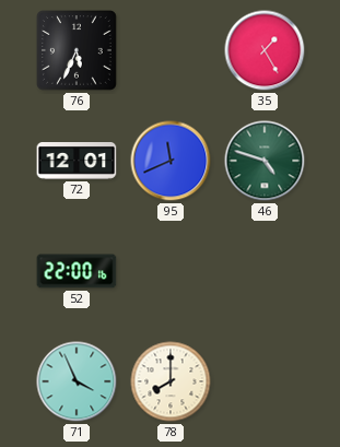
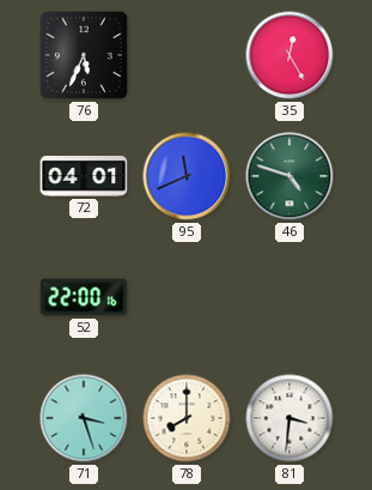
35: 1:25 -> 12:25 (289, 55)
72: 12:01 -> 04:01 (84, 177)
71: 3:56 -> 3:27 (84, 418)
81: none -> 3:31 (289, 418)
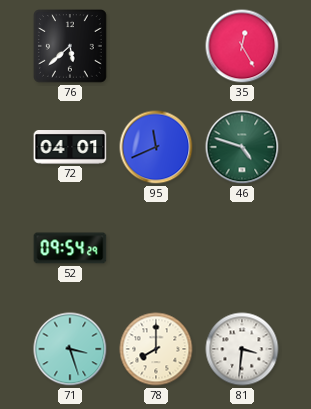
76: 5:34 -> 5:38 (71, 47)
52: 22:00 -> 09:54 (70, 248)
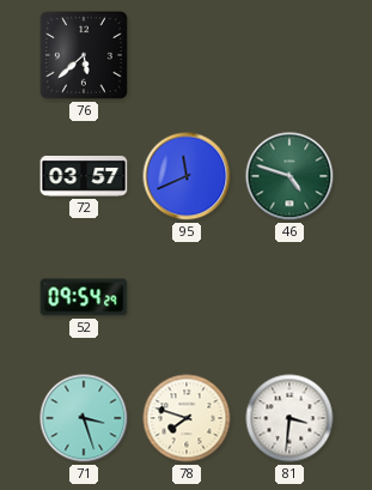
35: 12:25 -> none (242, 46)
72: 04:01 -> 03:57 (84, 177)
78: 8:00 -> 7:48 (187, 418)
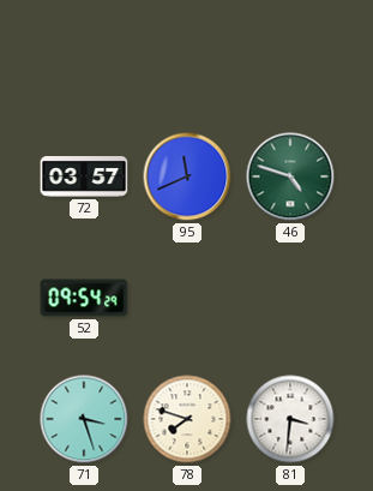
76: 5:38 -> none (85, 56)
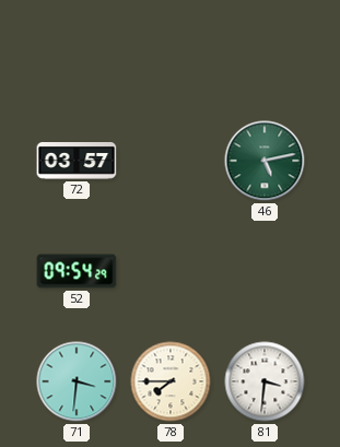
95: 11:41 -> none (187, 176)
46: 4:48 -> 5:13 (265, 161)
71: 3:27 -> 3:31 (77, 381)
78: 7:48 -> 7:45 (171, 381)
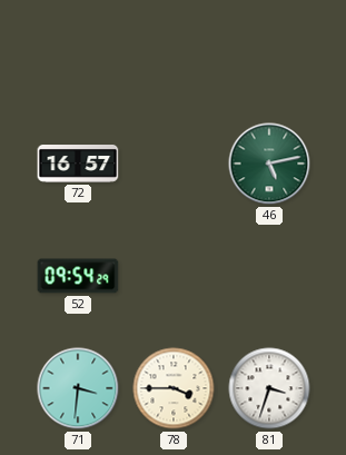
72: 03:57 -> 16:57 (78, 165)
78: 7:45 -> 3:45 (174, 388)
81: 3:31 -> 3:33 (269, 388)
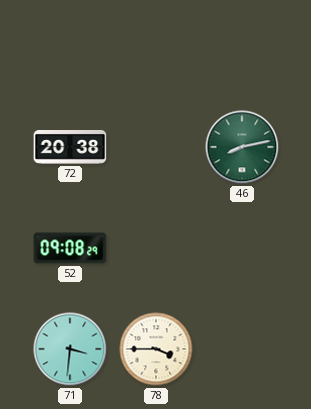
72: 16:57 -> 20:38 (70, 148)
46: 5:13 -> 8:13 (242, 147)
52: 09:54 -> 09:08 (70, 248)
81: 3:33 -> none (269, 388)
